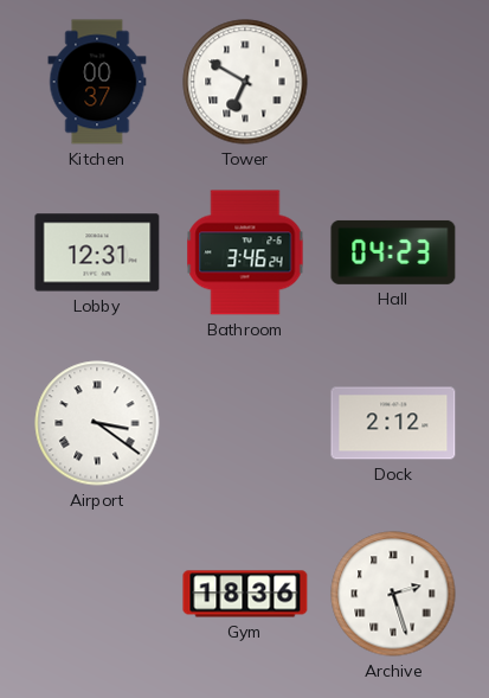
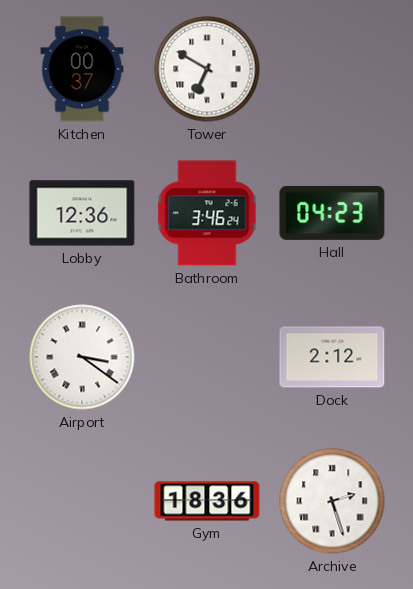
Lobby: 12:31 -> 12:36 (82, 213)
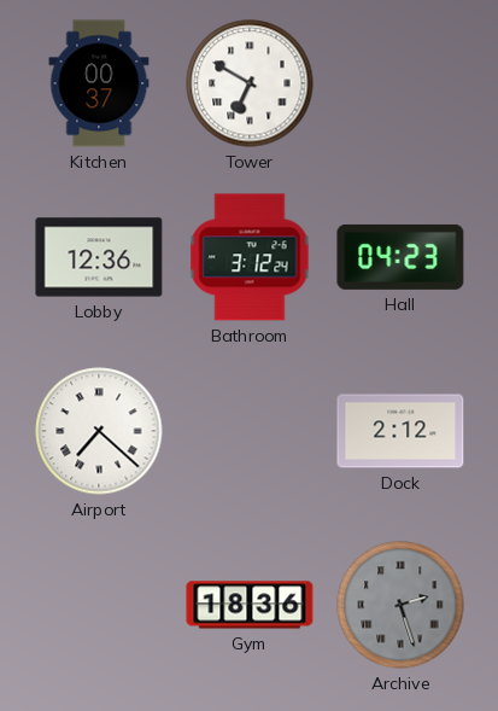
Bathroom: 3:46 -> 3:12 (250, 257)
Airport: 3:21 -> 7:22 (99, 431)
Archive dial: white -> grey (400, 605)
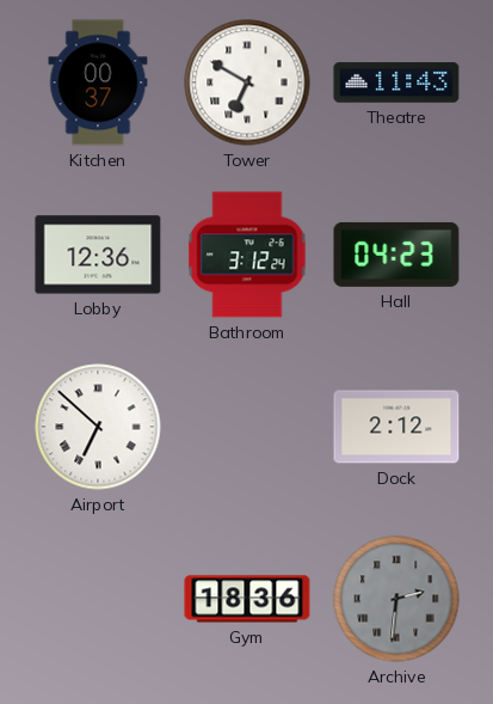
Theatre: none -> 11:43 (396, 82)
Airport: 7:22 -> 6:52 (98, 427)
Archive: 2:27 -> 2:31 (396, 599)
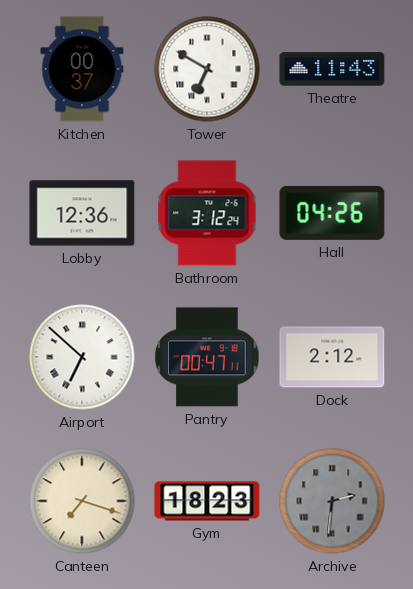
Hall: 04:23 -> 04:26 (332, 213)
Pantry: none -> 00:47 (207, 357)
Canteen: none -> 7:18 (82, 501)
Gym: 18:36 -> 18:23 (207, 501)
